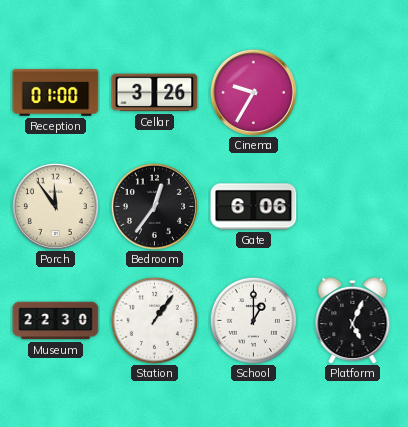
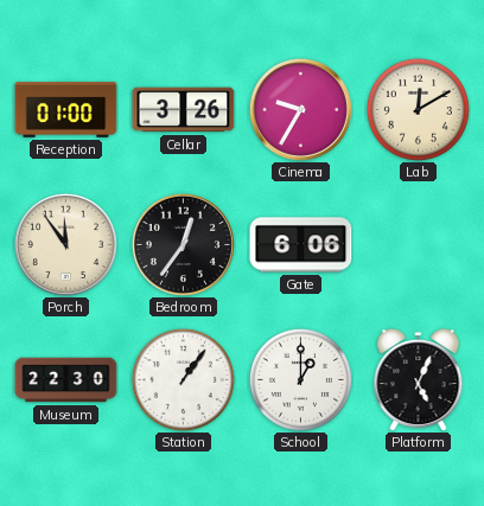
Lab: none -> 12:10 (418, 109)
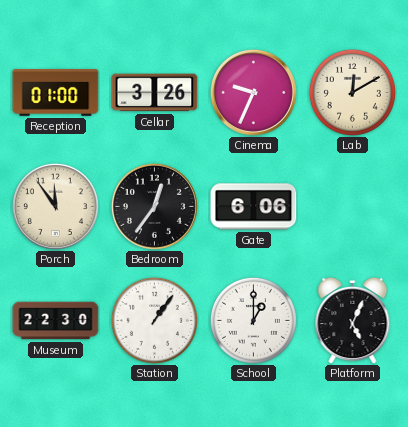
Cinema: 9:35 -> 9:34 (253, 92)
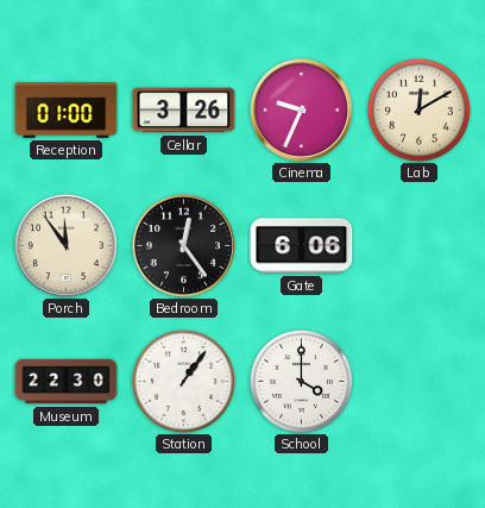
Bedroom: 12:36 -> 12:24 (183, 245)
School: 1:00 -> 4:00 (301, 381)
Platform: 5:04 -> none (353, 320)
